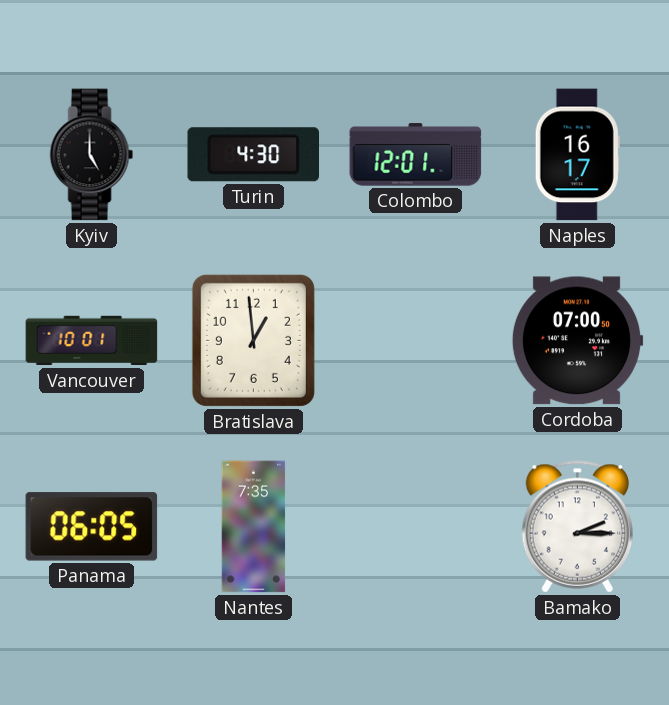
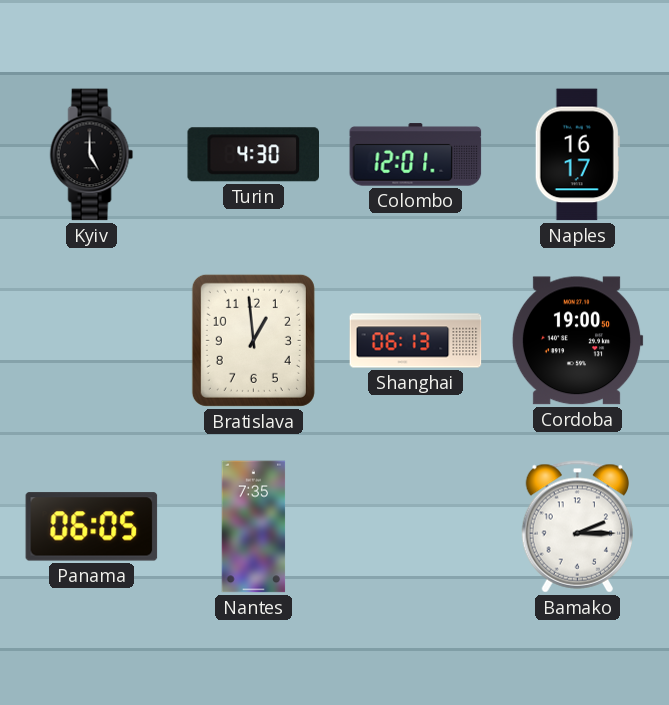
Vancouver: 10:01 -> none (92, 341)
Shanghai: none -> 06:13 (416, 341)
Cordoba: 07:00 -> 19:00 (577, 341)
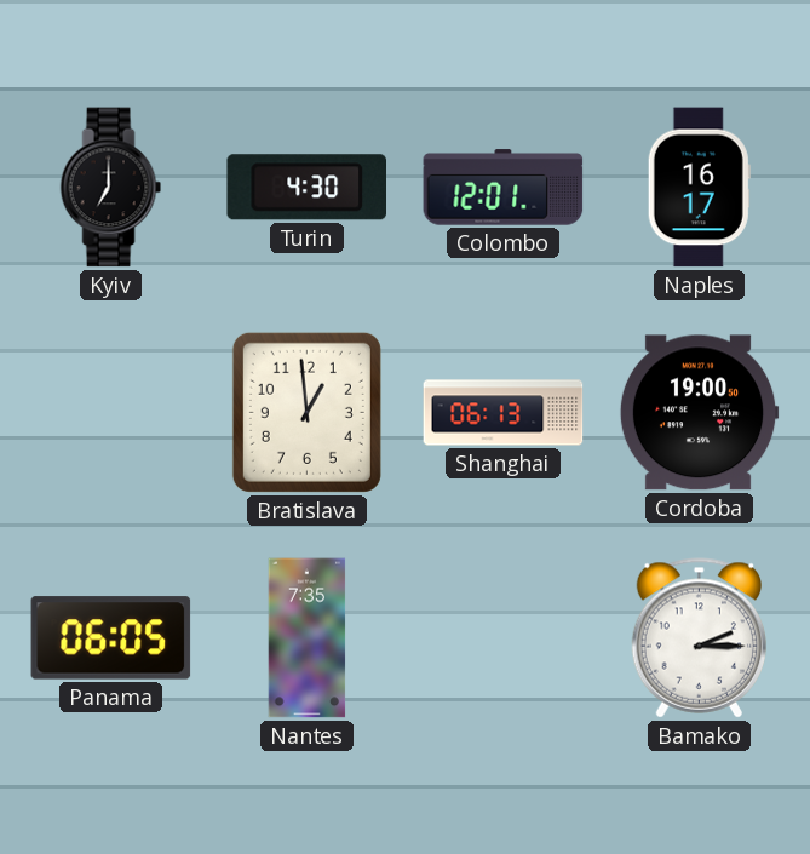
Kyiv: 5:00 -> 7:00 (111, 188)
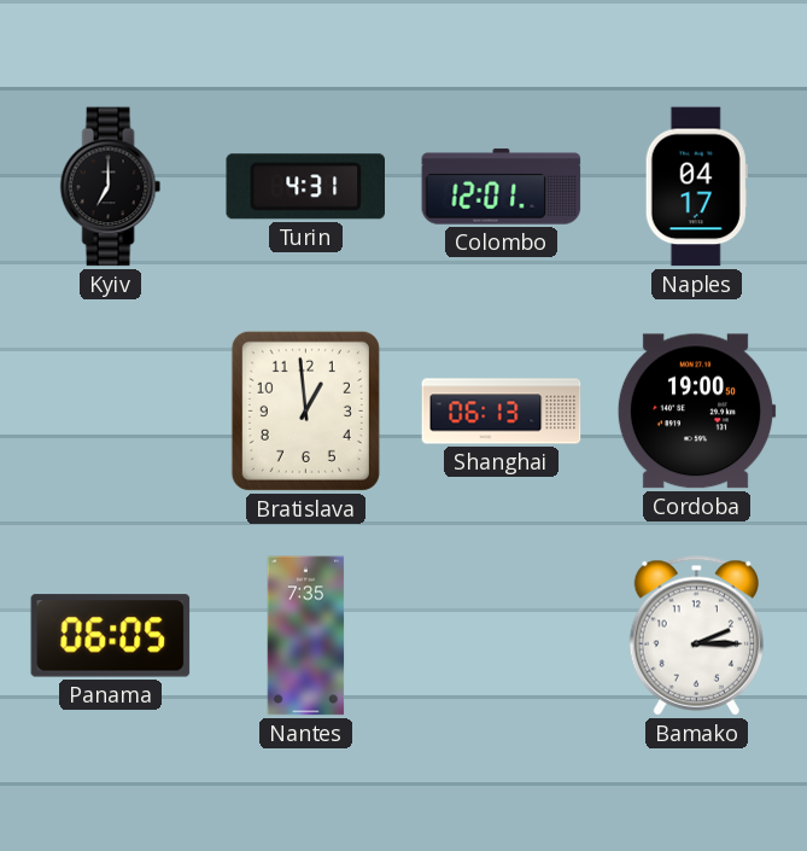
Turin: 4:30 -> 4:31 (305, 187)
Naples: 16:17 -> 04:17 (696, 187)
